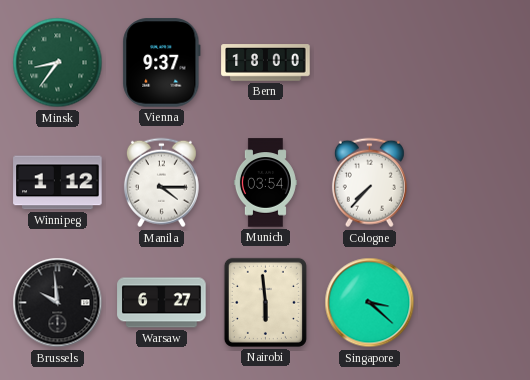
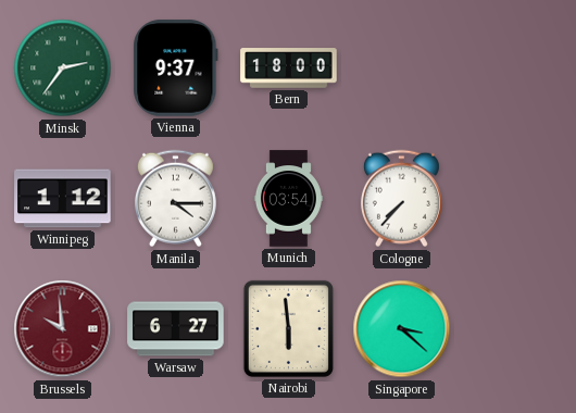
Minsk: 8:36 -> 2:36 (63, 68)
Brussels dial: black -> burgundy (63, 329)
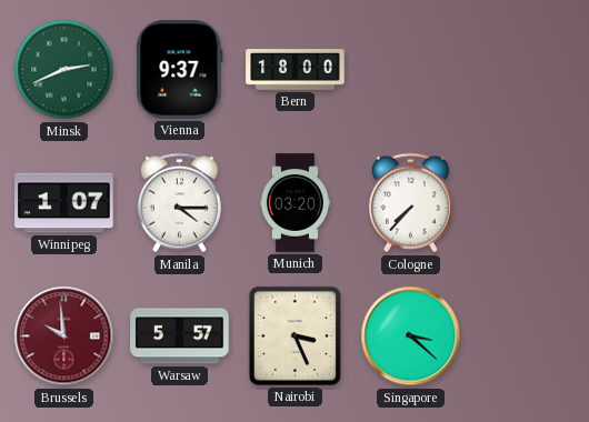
Minsk: 2:36 -> 2:41 (64, 70)
Winnipeg: 1:12 -> 1:07 (64, 203)
Munich: 03:54 -> 03:20 (294, 203)
Warsaw: 6:27 -> 5:57 (180, 336)
Nairobi: 5:59 -> 3:26 (294, 335)
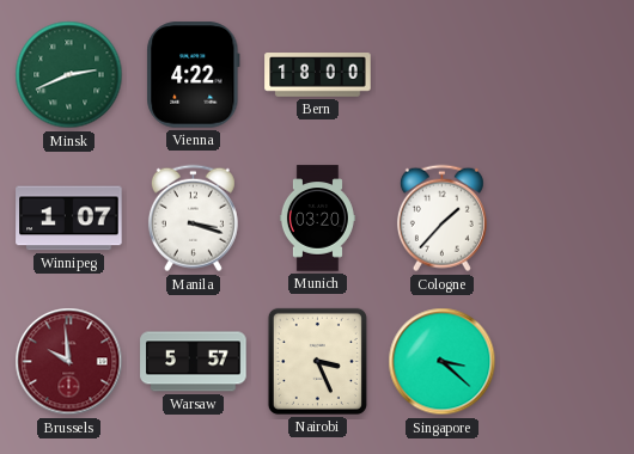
Vienna: 9:37 -> 4:22 (194, 75)
Manila: 4:15 -> 3:18 (193, 219)
Cologne: 7:37 -> 1:37 (441, 219)
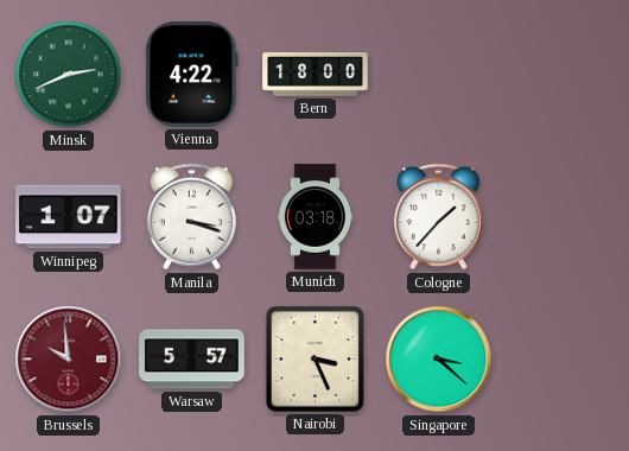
Munich: 03:20 -> 03:18 (314, 217)
